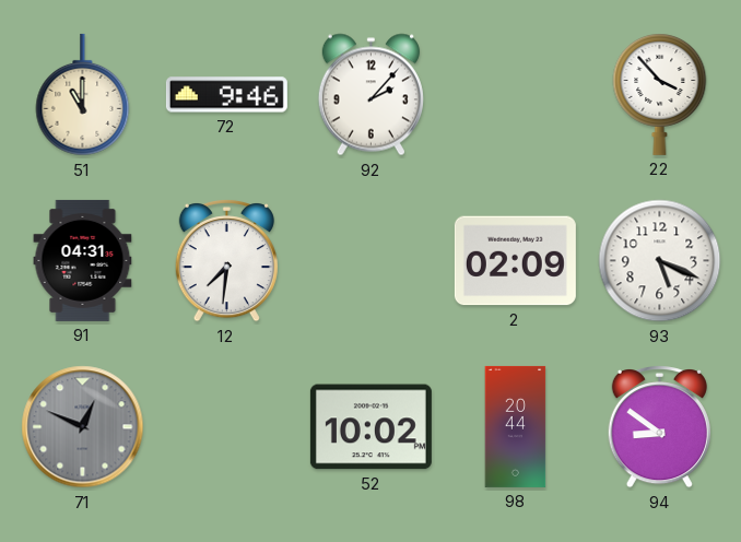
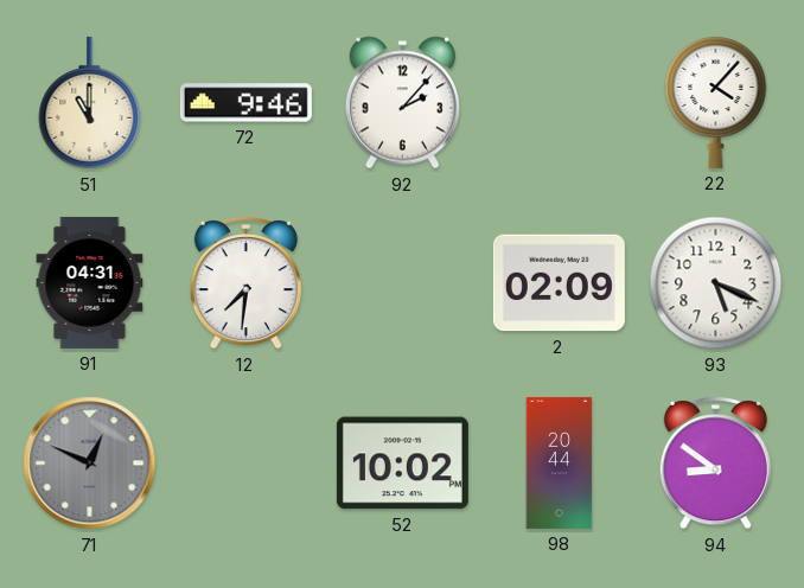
22: 3:53 -> 4:07 (716, 103)
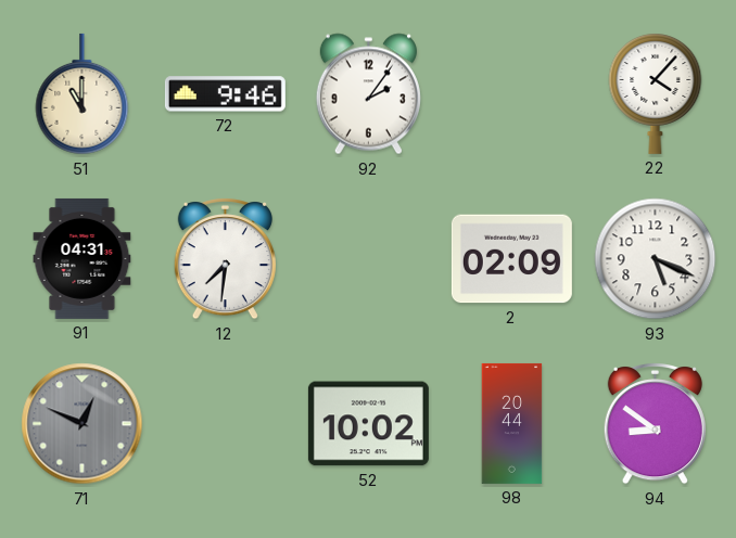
92: 2:07 -> 2:06 (368, 94)
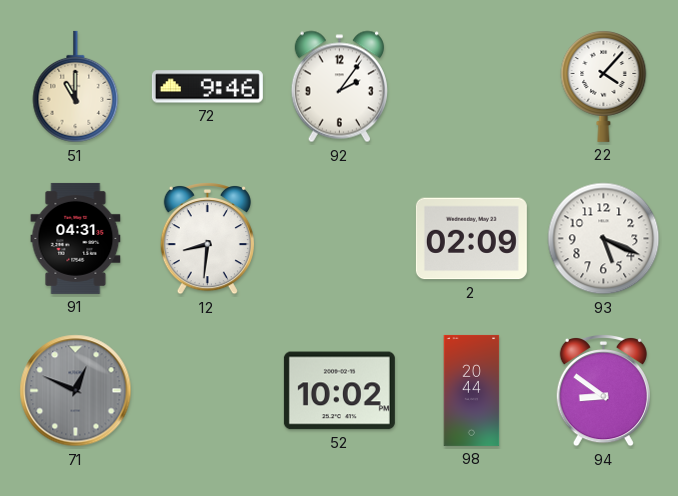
12: 7:31 -> 8:31 (207, 239)
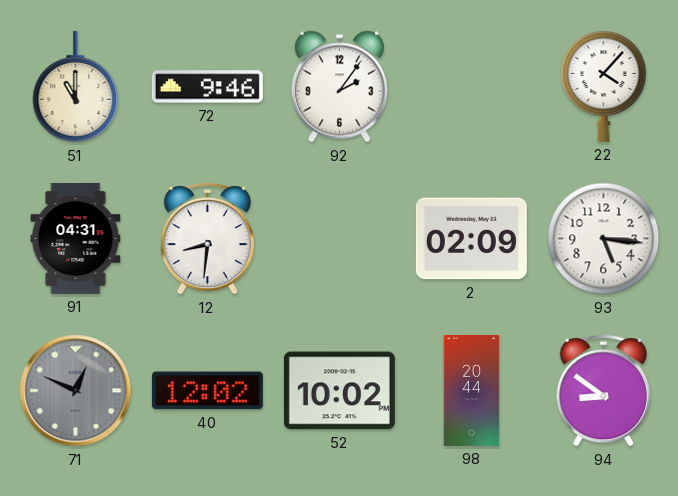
93: 5:19 -> 5:16 (604, 239)
40: none -> 12:02 (207, 391)
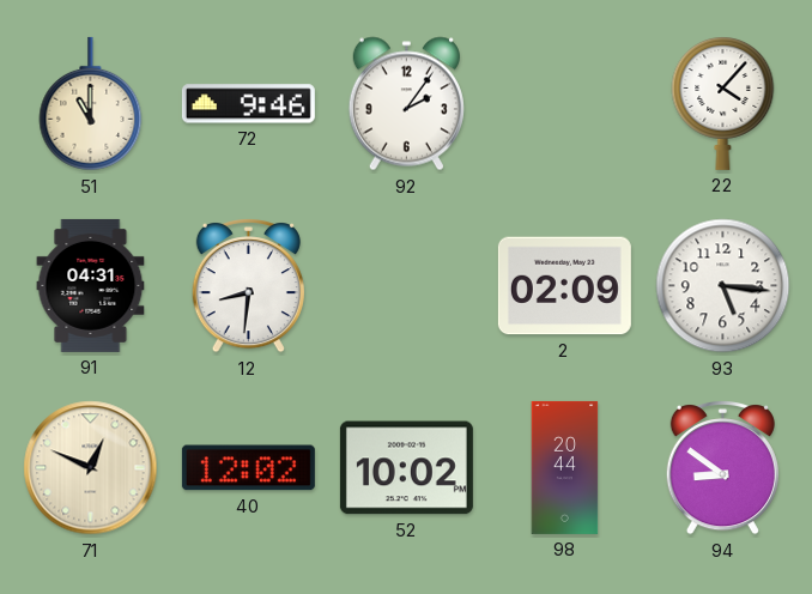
71 dial: grey -> cream (91, 468)
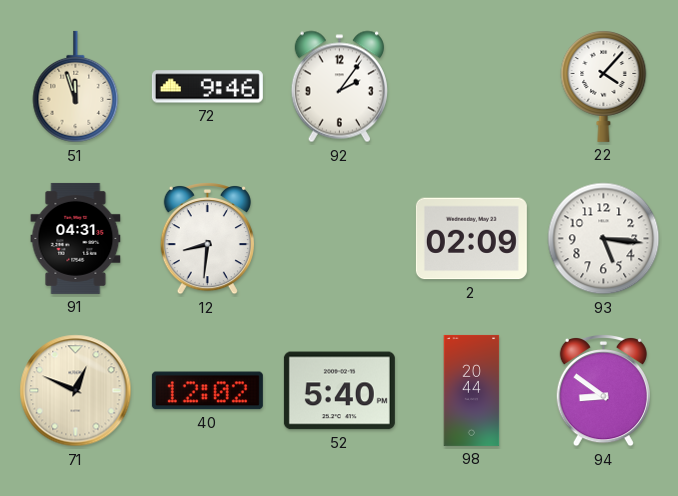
51: 11:00 -> 11:57 (76, 87)
52: 10:02 -> 5:40 (339, 391)
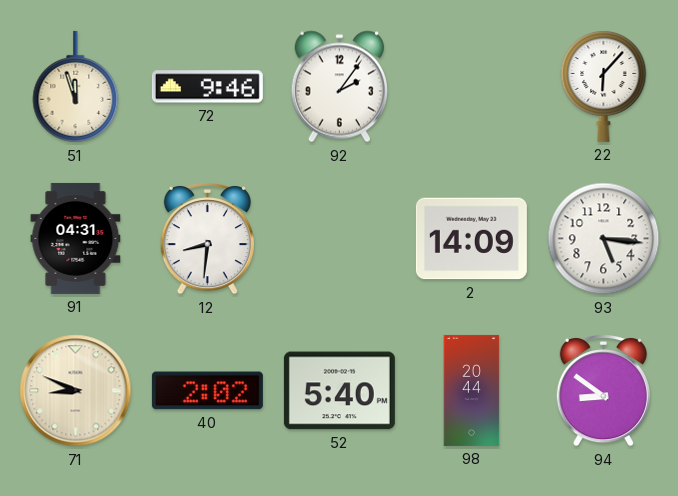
22: 4:07 -> 6:07 (604, 87)
2: 02:09 -> 14:09 (471, 239)
71: 12:49 -> 8:49 (76, 391)
40: 12:02 -> 2:02 (207, 391)
